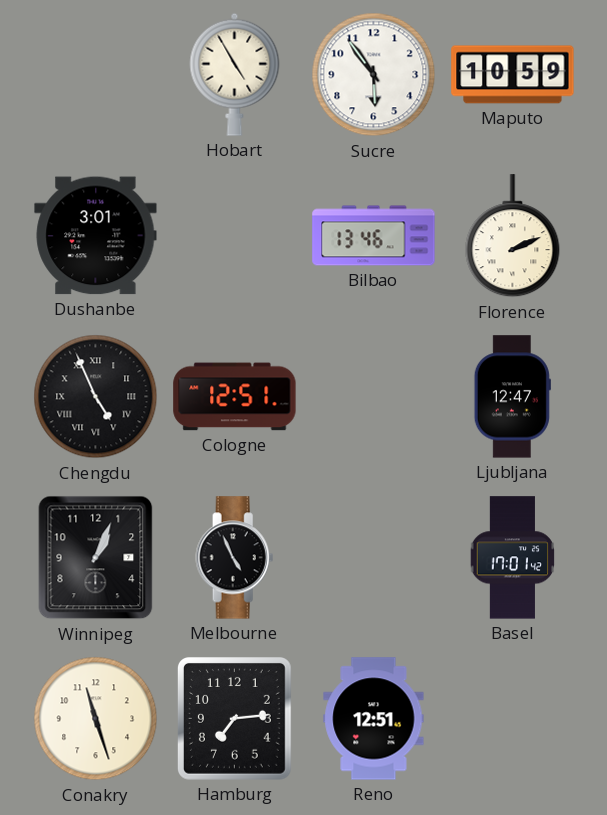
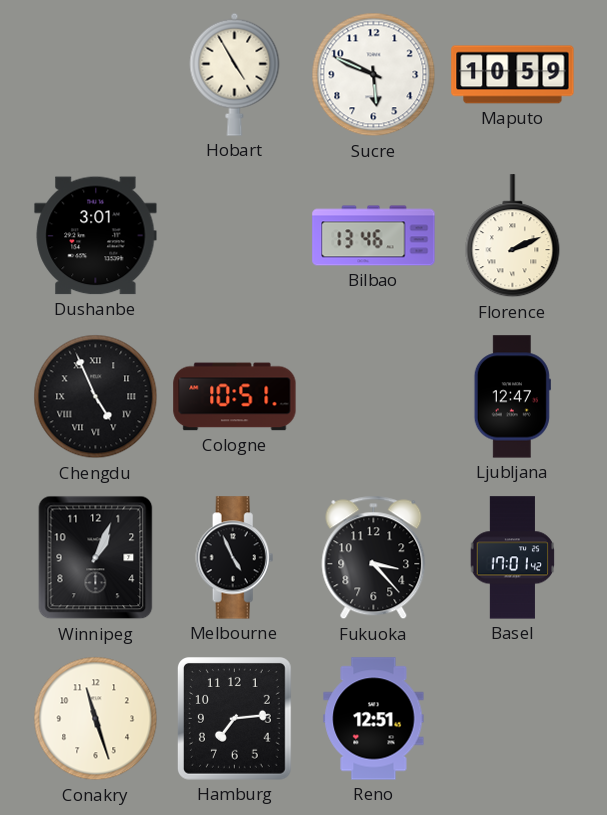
Sucre: 5:54 -> 5:49 (374, 75)
Cologne: 12:51 -> 10:51 (235, 397)
Fukuoka: none -> 3:23 (374, 558)
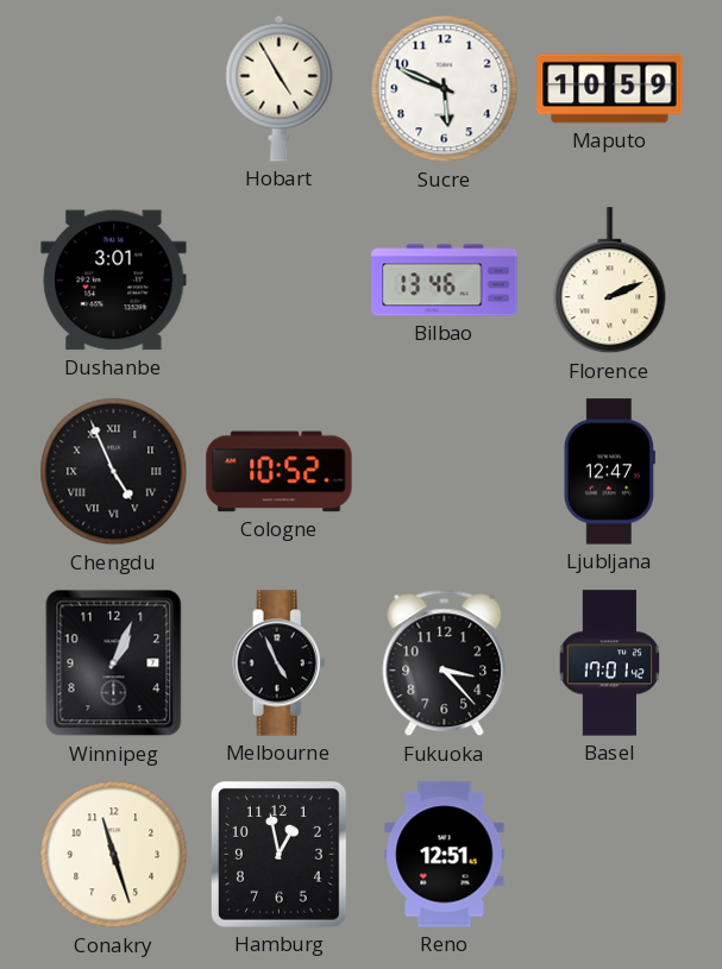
Cologne: 10:51 -> 10:52 (280, 472)
Hamburg: 7:14 -> 12:58 (280, 855)
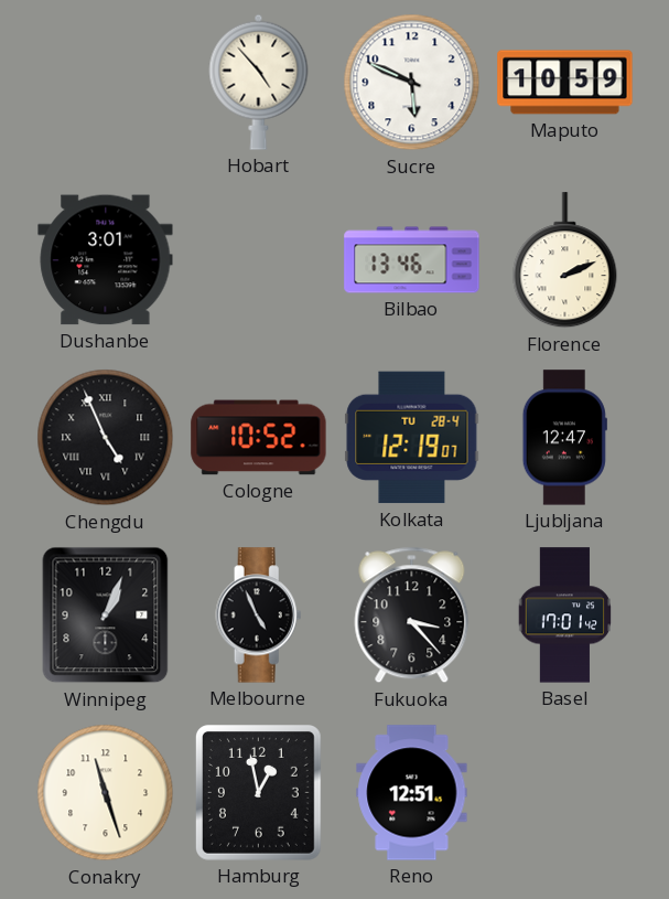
Hobart: 4:55 -> 4:53 (259, 82)
Kolkata: none -> 12:19 (412, 438)
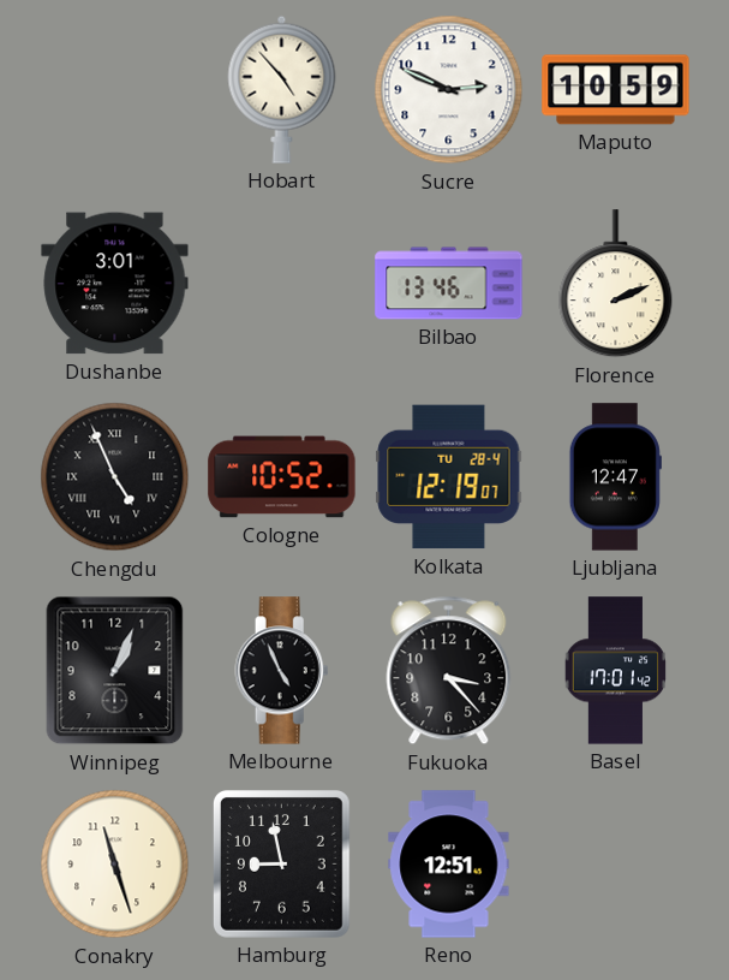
Sucre: 5:49 -> 2:49 (449, 90)
Hamburg: 12:58 -> 8:58 (282, 865)
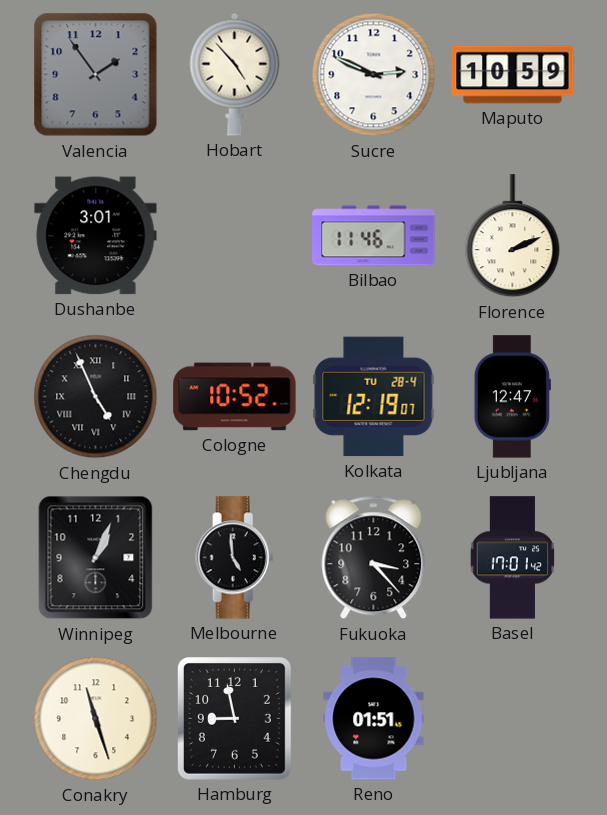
Valencia: none -> 1:54 (96, 75)
Bilbao: 13:46 -> 11:46 (374, 236)
Melbourne: 4:56 -> 4:59 (235, 558)
Reno: 12:51 -> 01:51 (374, 719)
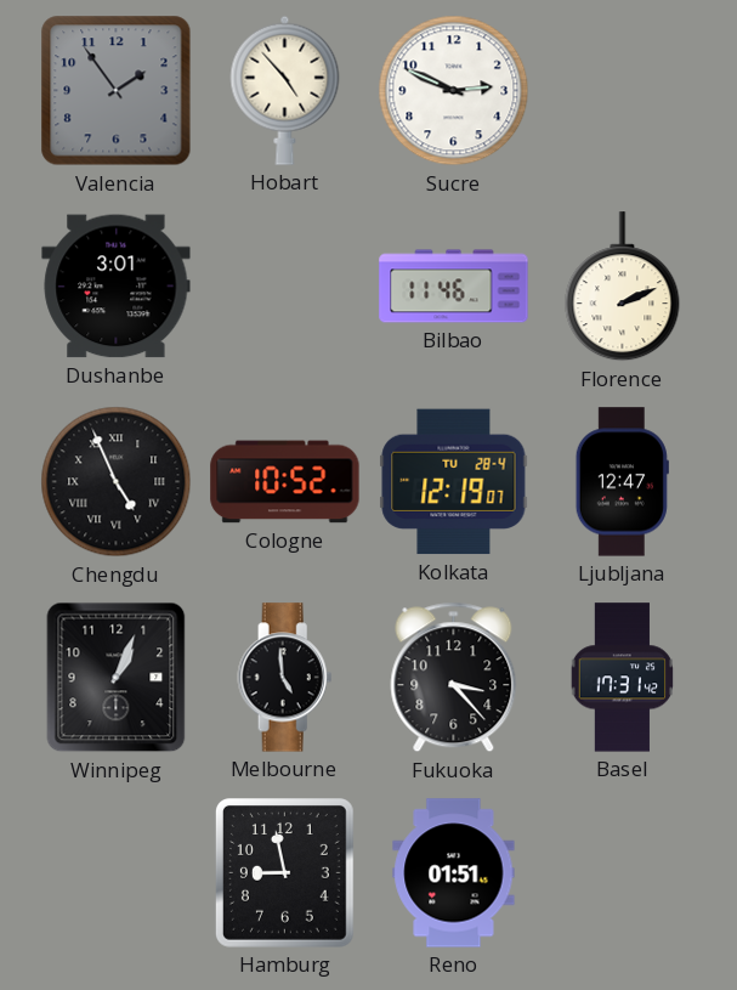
Maputo: 10:59 -> none (513, 75)
Basel: 17:01 -> 17:31 (623, 678)
Conakry: 11:27 -> none (96, 719)
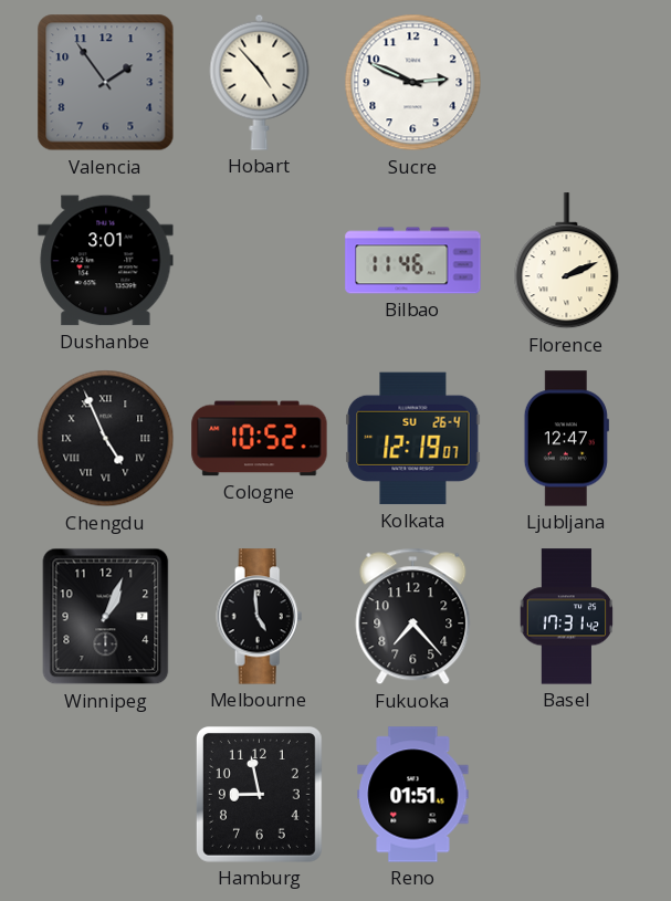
Kolkata date: TU 28-4 -> SU 26-4 (413, 439)
Fukuoka: 3:23 -> 7:23 (413, 617)
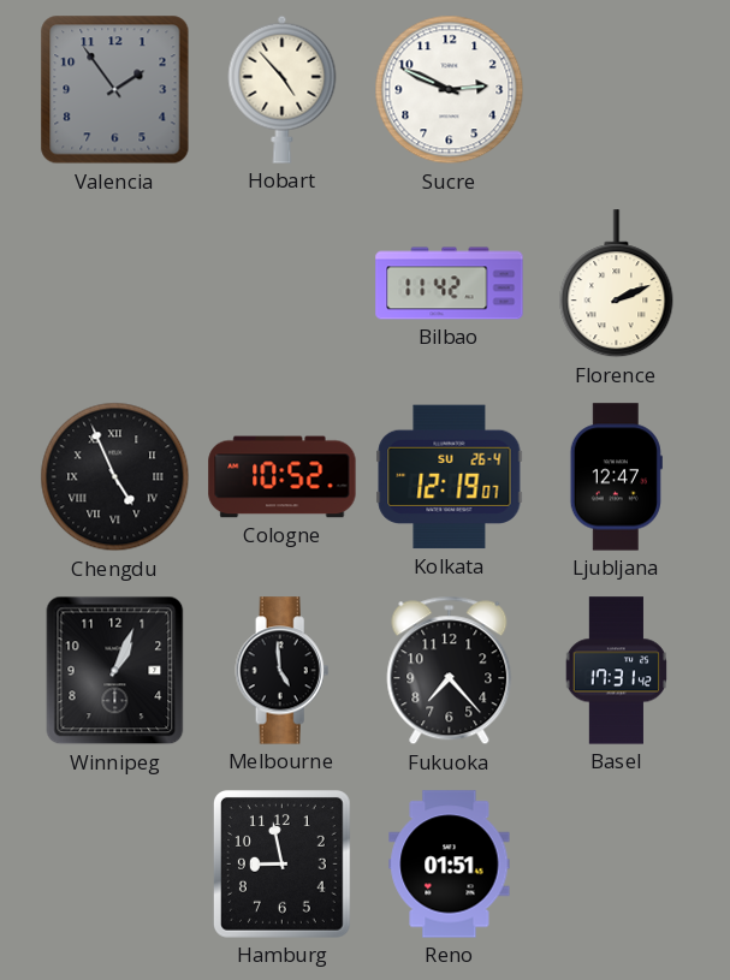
Dushanbe: 3:01 -> none (106, 261)
Bilbao: 11:46 -> 11:42 (450, 284)
